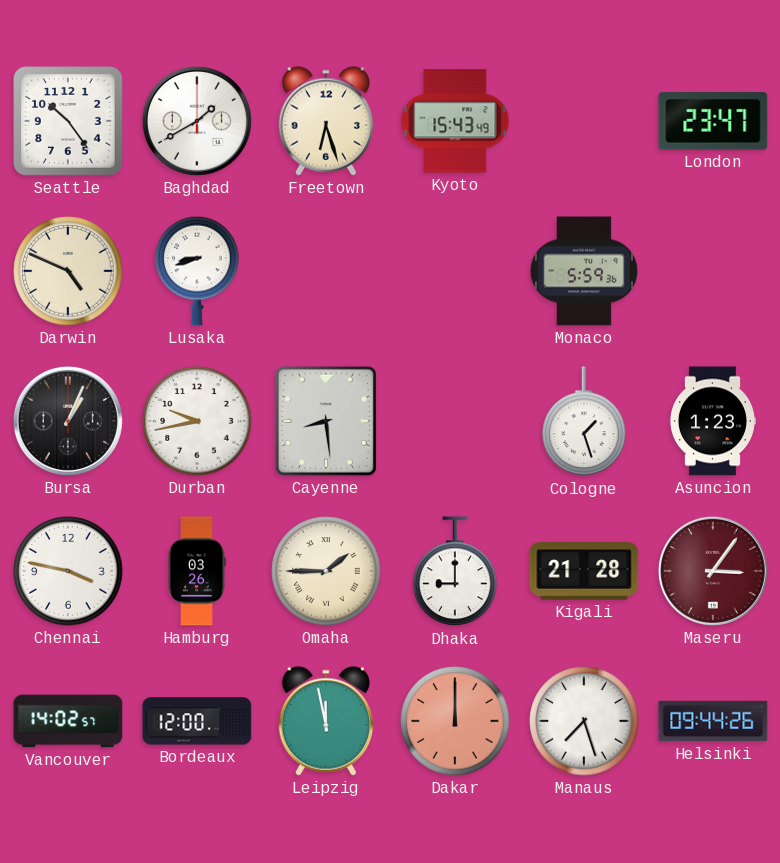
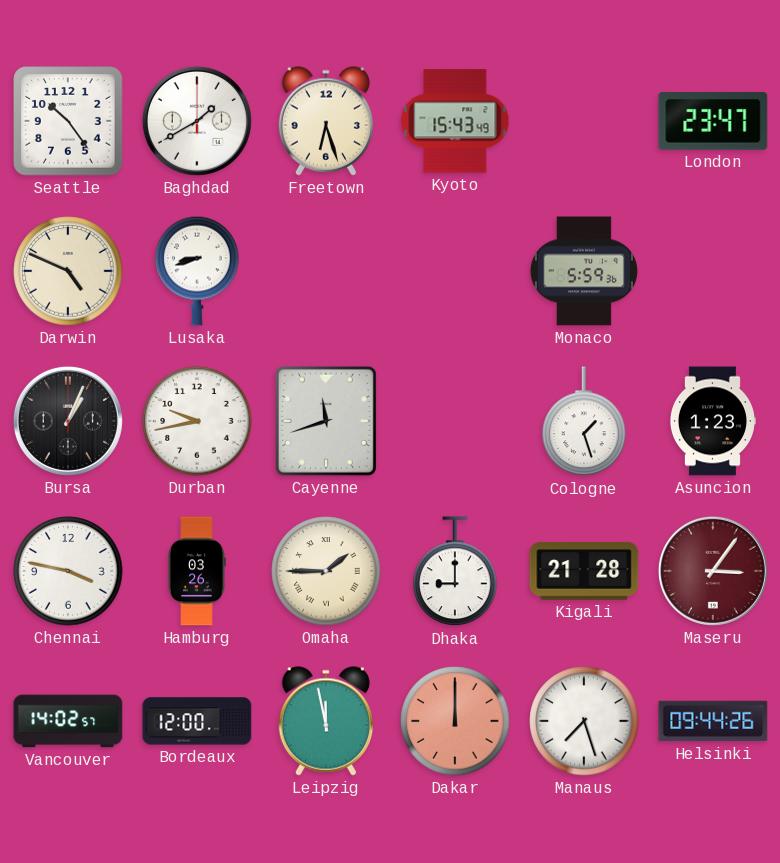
Cayenne: 8:29 -> 11:42 (326, 421)
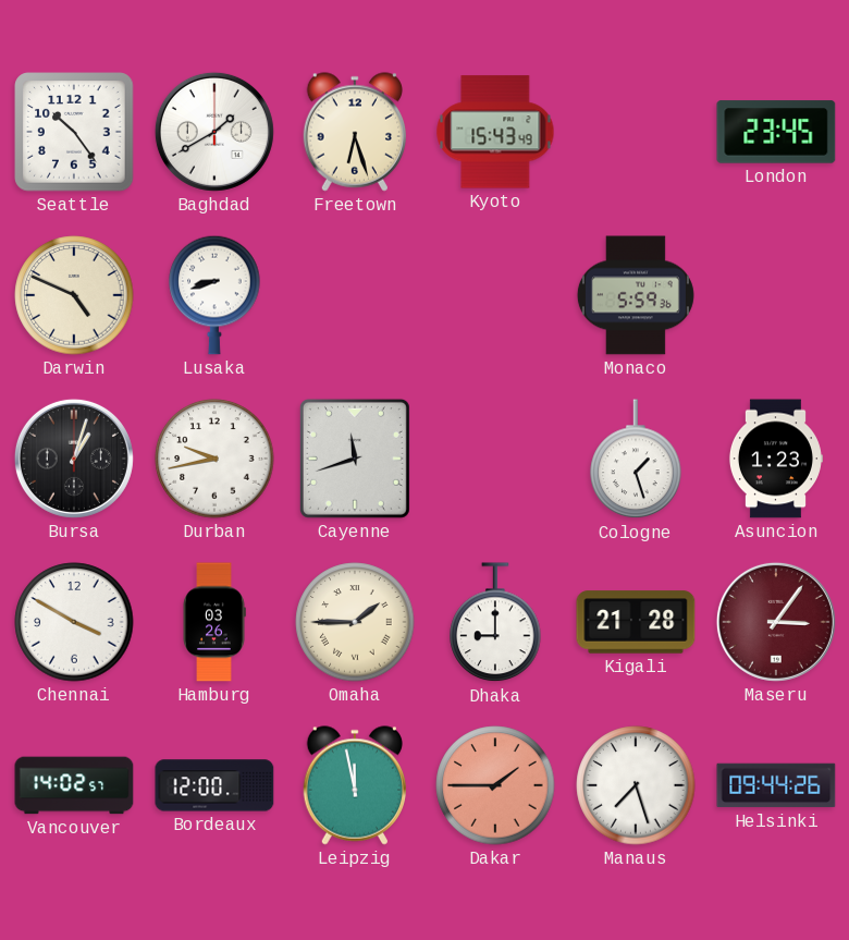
London: 23:47 -> 23:45 (776, 132)
Bursa: 1:04 -> 1:03 (74, 459)
Chennai: 3:47 -> 3:50 (74, 622)
Dakar: 12:00 -> 1:45 (495, 785)
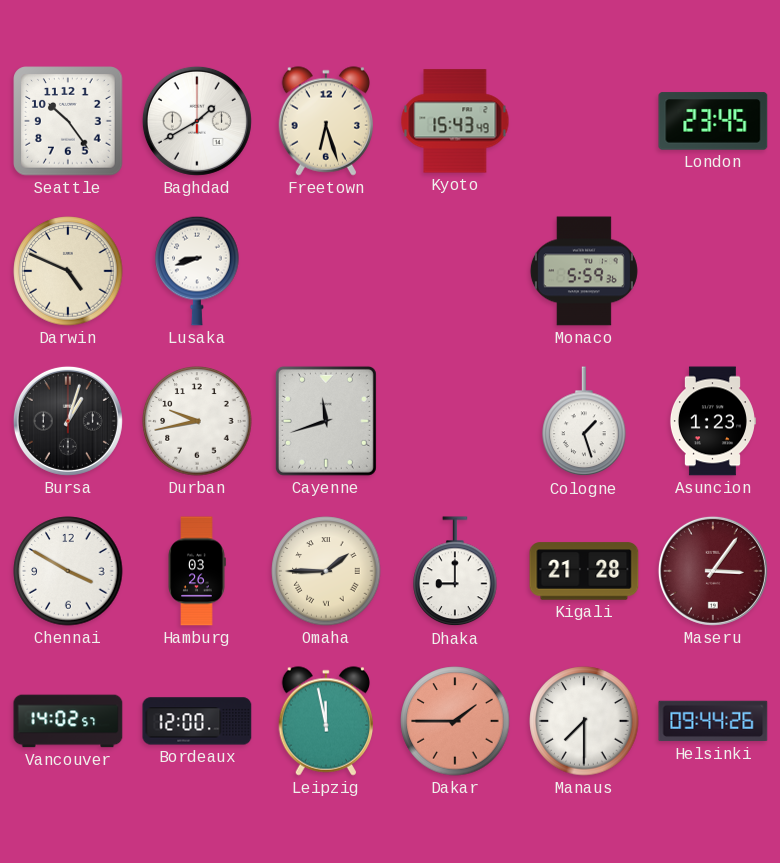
Manaus: 7:27 -> 7:30 (584, 721)
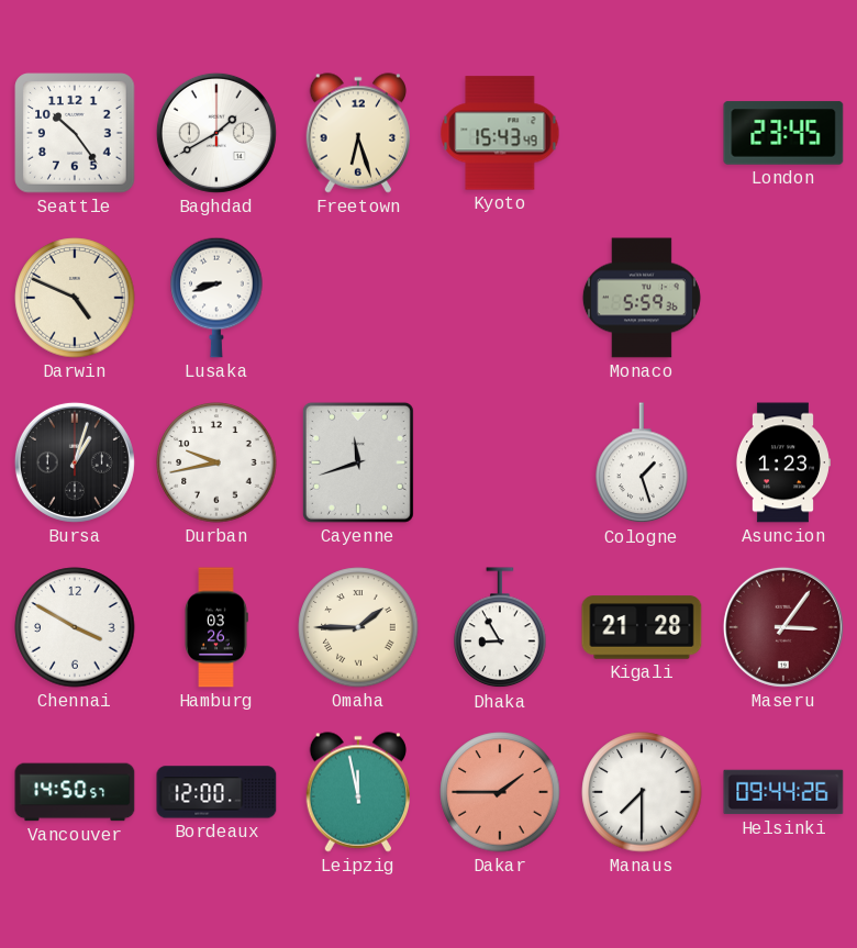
Dhaka: 9:00 -> 8:55 (500, 628)
Vancouver: 14:02 -> 14:50 (75, 792)
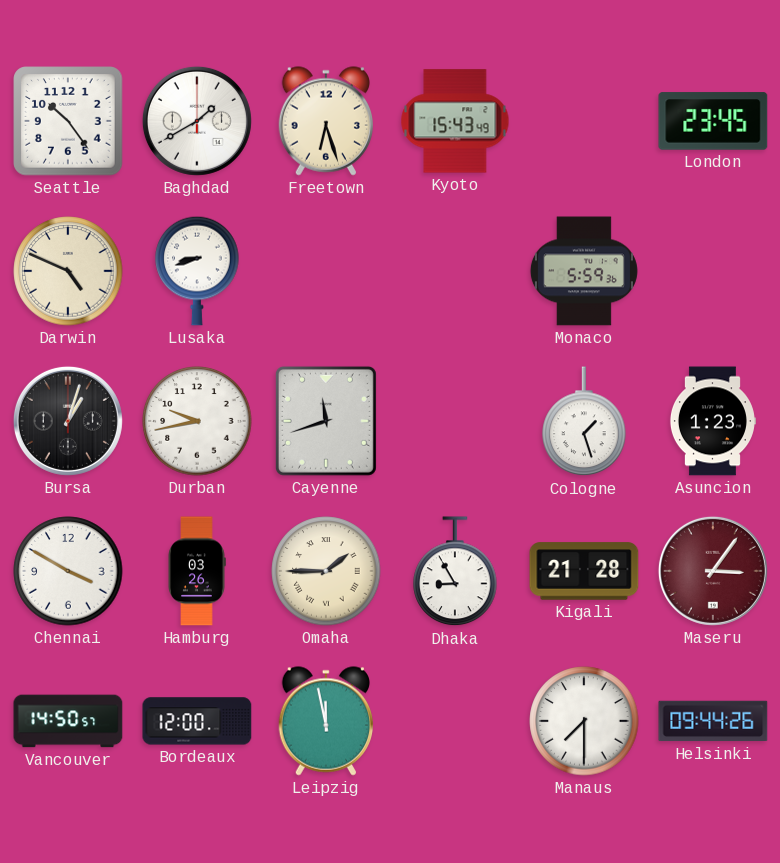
Dakar: 1:45 -> none (500, 792)
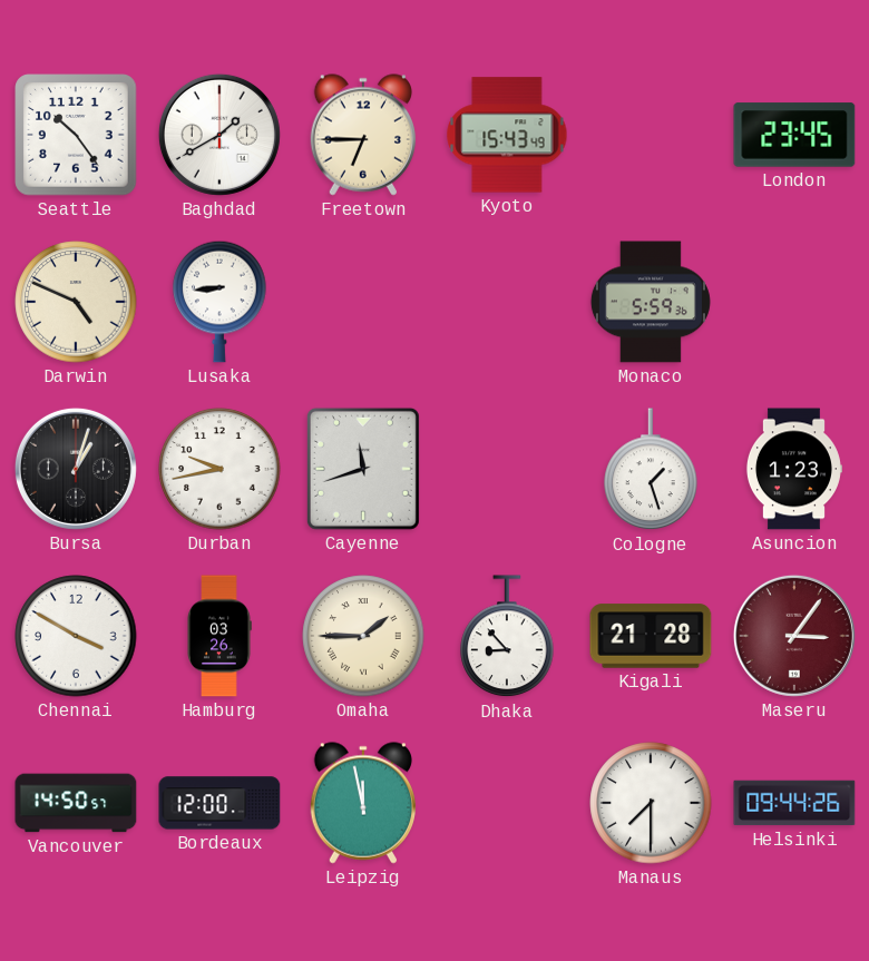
Freetown: 6:27 -> 6:45 (362, 135)
Lusaka: 8:42 -> 8:44 (219, 302)
Dhaka: 8:55 -> 8:53 (507, 637)
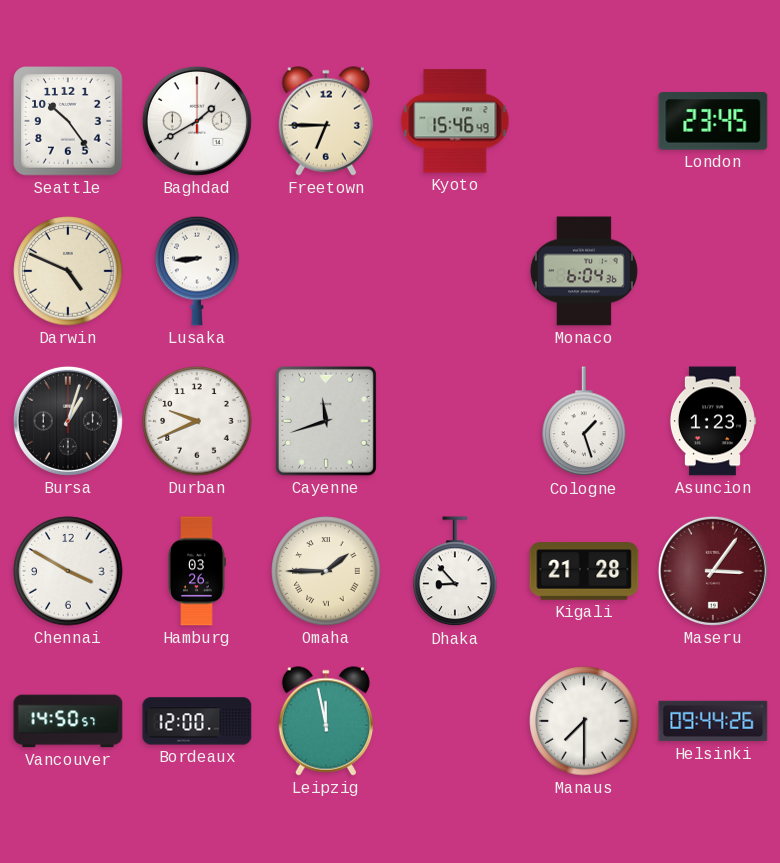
Kyoto: 15:43 -> 15:46 (455, 121)
Monaco: 5:59 -> 6:04 (584, 271)
Durban: 9:43 -> 9:41 (197, 421)
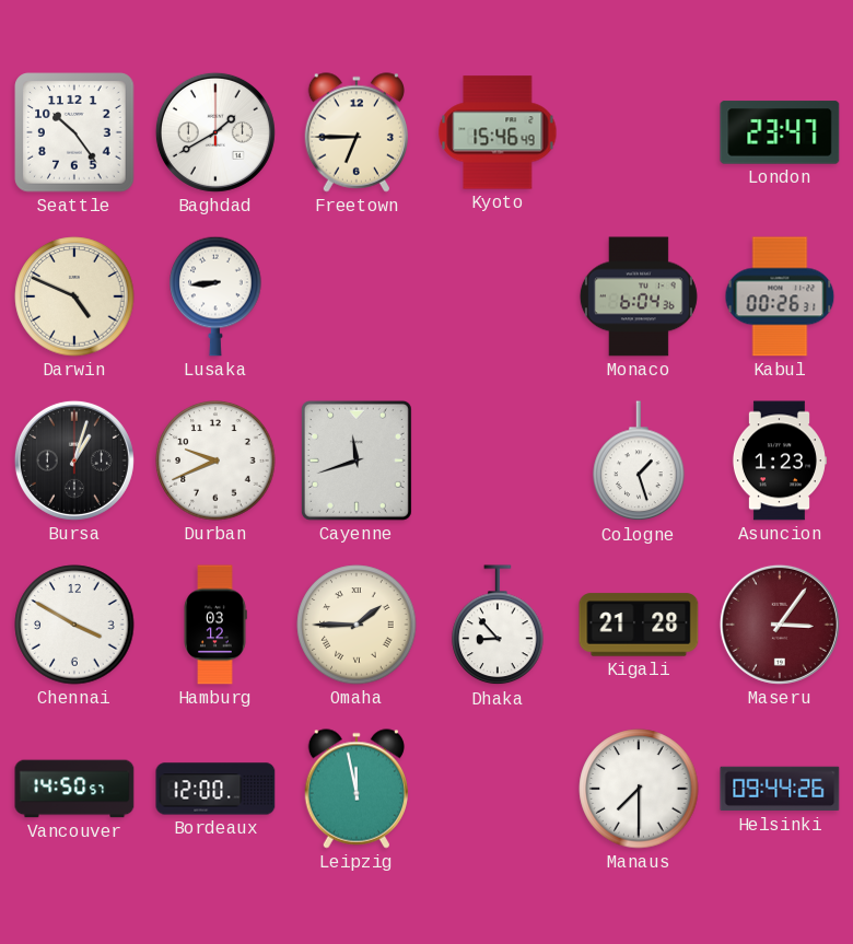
London: 23:45 -> 23:47 (780, 132)
Kabul: none -> 00:26 (780, 296)
Hamburg: 03:26 -> 03:12 (215, 625)
